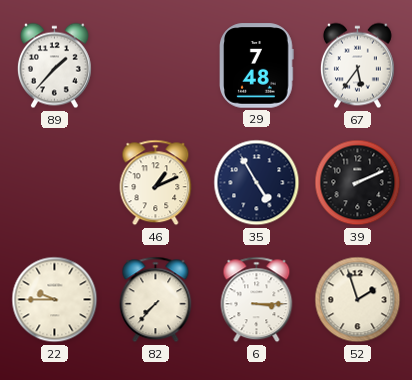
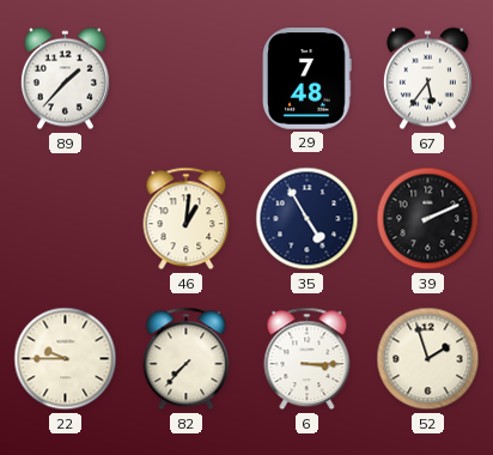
46: 1:11 -> 1:01 (187, 219)
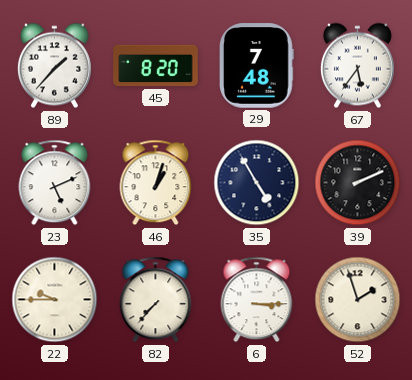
45: none -> 8:20 (156, 66)
23: none -> 5:11 (55, 183)
46: 1:01 -> 1:03 (156, 183)
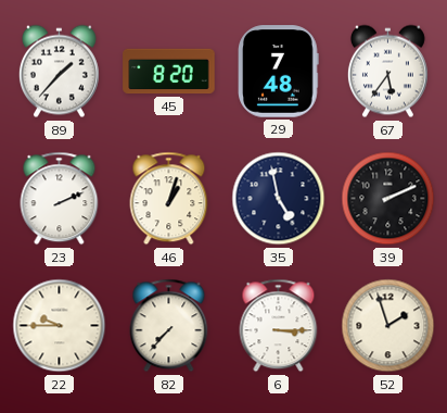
23: 5:11 -> 2:11 (60, 199)
35: 4:55 -> 4:58 (279, 199)
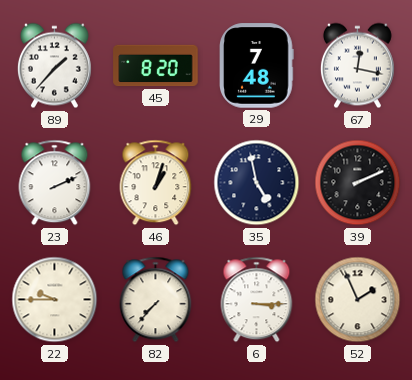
67: 5:36 -> 12:17 (357, 66)
52: 1:57 -> 1:56 (358, 300)
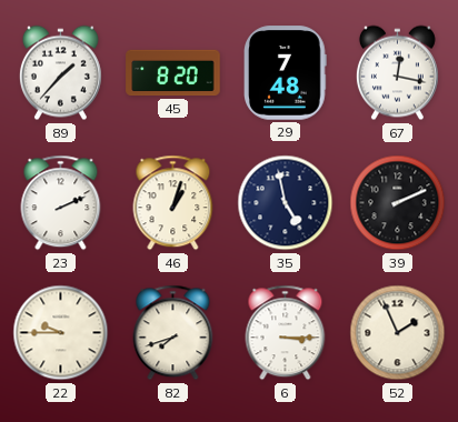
82: 7:37 -> 7:42 (173, 333)
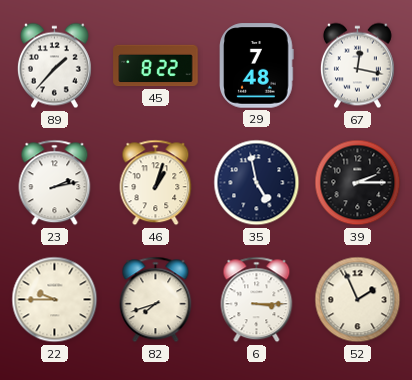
45: 8:20 -> 8:22 (156, 66)
23: 2:11 -> 2:13 (55, 183)
39: 2:11 -> 2:15 (358, 183)
